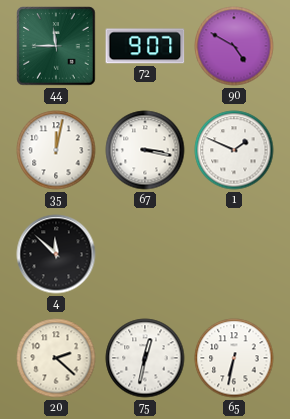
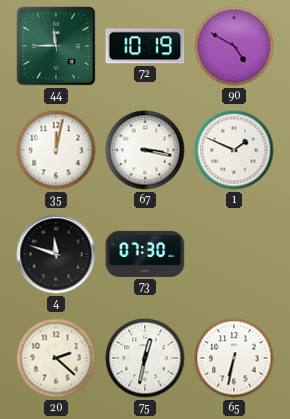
72: 9:07 -> 10:19 (145, 46)
4: 11:52 -> 11:48 (56, 254)
73: none -> 07:30 (145, 254)
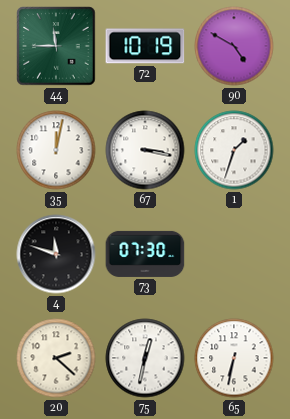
1: 1:49 -> 1:33 (234, 150)
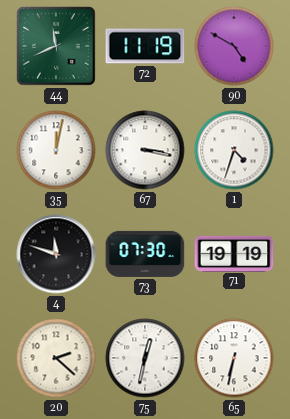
44: 11:45 -> 11:41 (56, 46)
72: 10:19 -> 11:19 (145, 46)
1: 1:33 -> 4:33 (234, 150)
71: none -> 19:19 (234, 253)
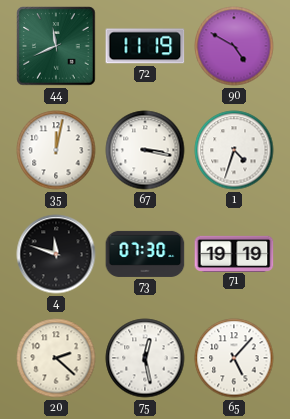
75: 12:32 -> 12:28 (145, 358)
65: 6:32 -> 5:07 (234, 358)
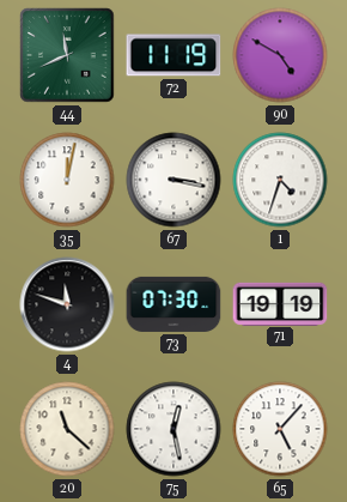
20: 2:22 -> 11:22 (67, 429)
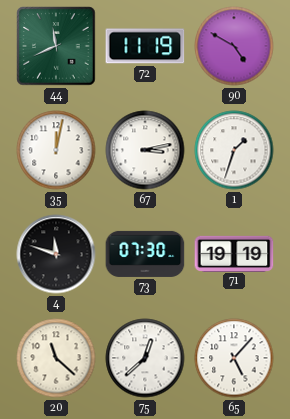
67: 3:17 -> 3:13 (145, 150)
1: 4:33 -> 1:33 (234, 150)
75: 12:28 -> 12:38 (145, 358)
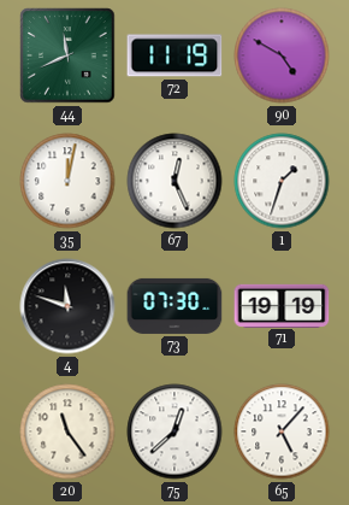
67: 3:13 -> 12:26 (174, 181)
20: 11:22 -> 11:24 (67, 431)
